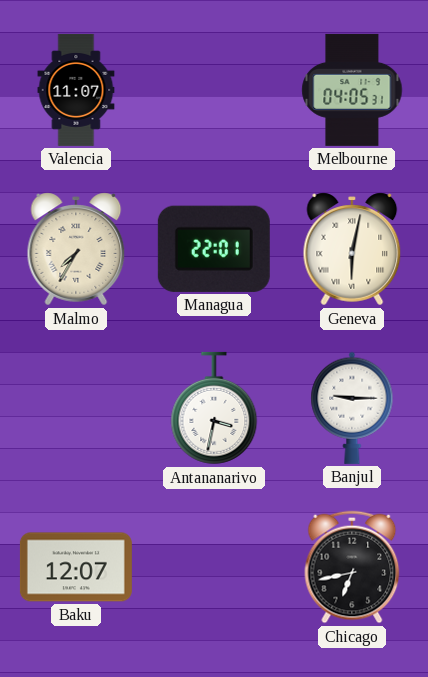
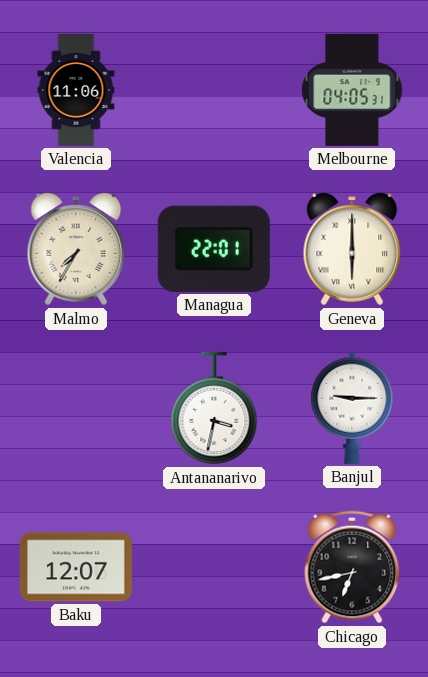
Valencia: 11:07 -> 11:06 (76, 90)
Geneva: 6:02 -> 6:00 (352, 249)
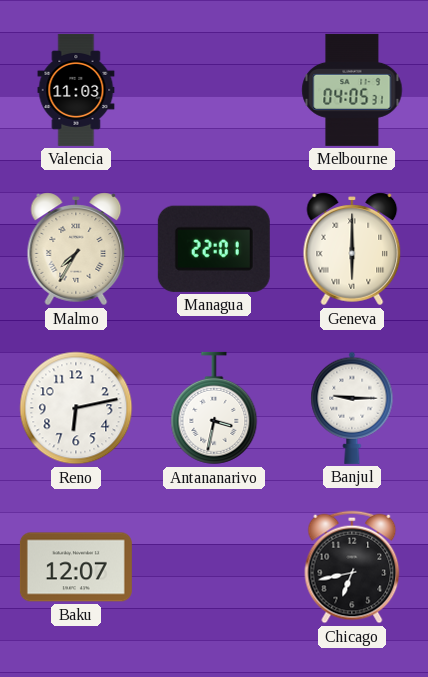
Valencia: 11:06 -> 11:03 (76, 90)
Reno: none -> 6:13 (76, 408)
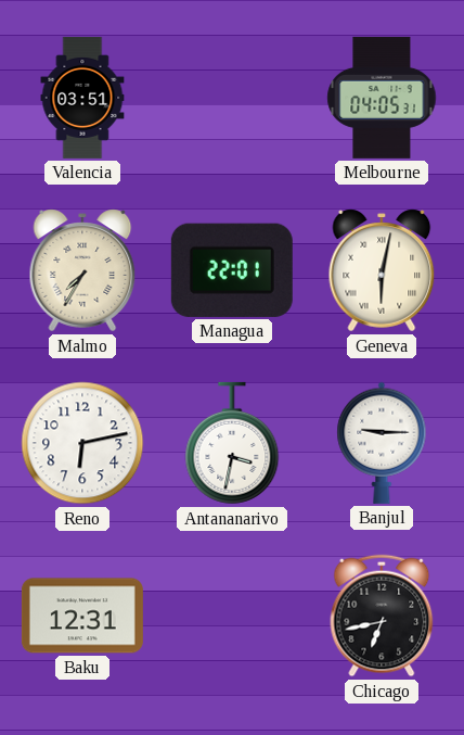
Valencia: 11:03 -> 03:51 (82, 98)
Geneva: 6:00 -> 6:02 (382, 270)
Baku: 12:07 -> 12:31 (82, 616)
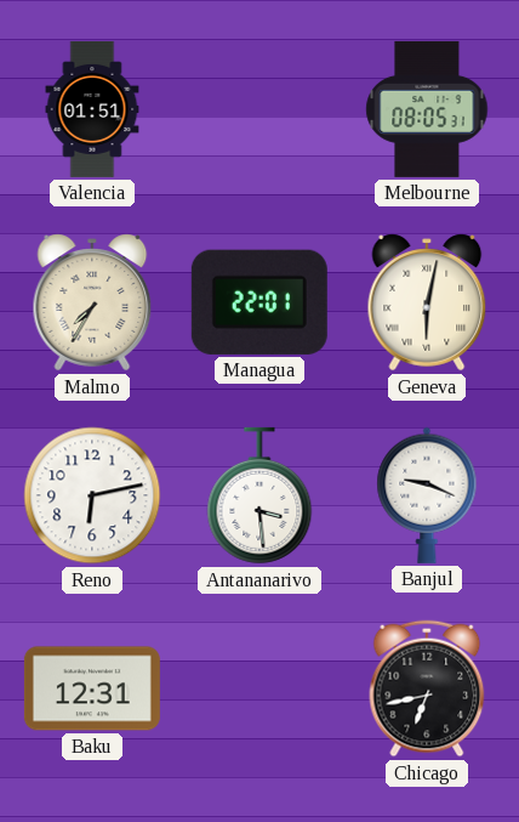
Valencia: 03:51 -> 01:51 (92, 109)
Melbourne: 04:05 -> 08:05 (427, 109)
Antananarivo: 3:32 -> 3:29 (259, 495)
Banjul: 9:15 -> 9:19 (427, 495)
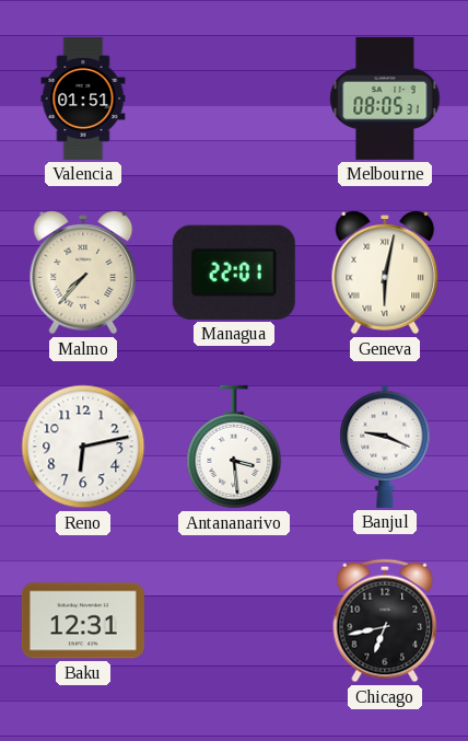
Malmo: 7:35 -> 7:37 (83, 273)
